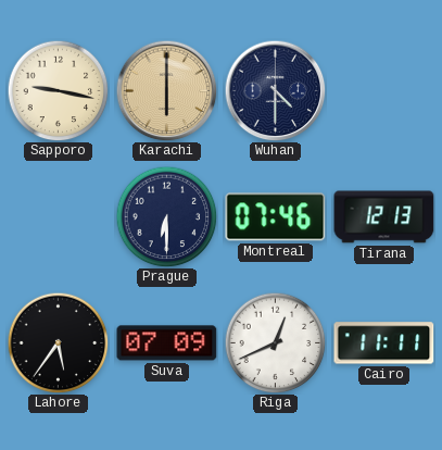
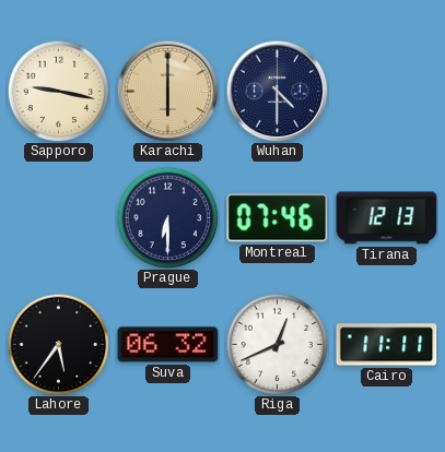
Suva: 07:09 -> 06:32 (168, 345)
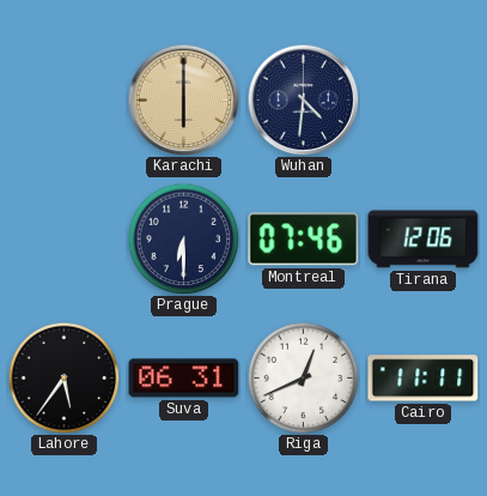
Sapporo: 9:17 -> none (58, 91)
Wuhan: 4:30 -> 4:31 (303, 99)
Tirana: 12:13 -> 12:06 (424, 240)
Suva: 06:32 -> 06:31 (184, 379)
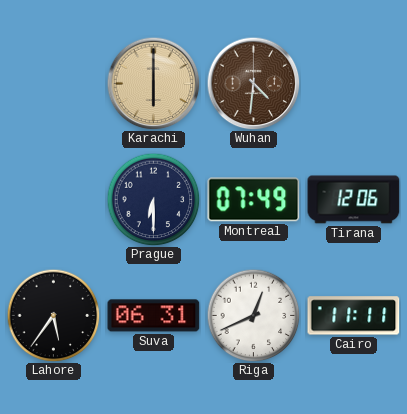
Wuhan dial: navy -> brown (253, 83)
Montreal: 07:46 -> 07:49 (254, 200)
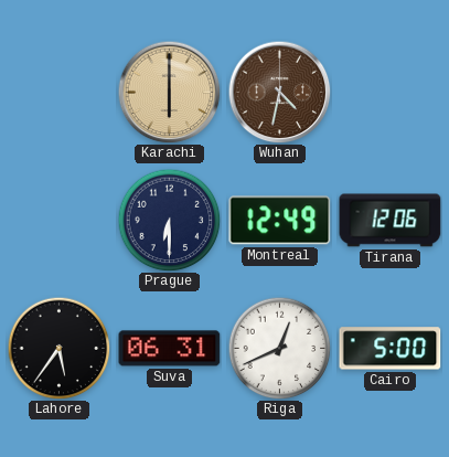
Wuhan: 4:31 -> 4:32 (279, 92)
Montreal: 07:49 -> 12:49 (280, 221)
Cairo: 11:11 -> 5:00 (391, 349)
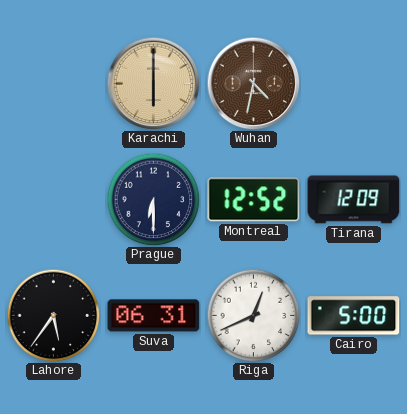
Montreal: 12:49 -> 12:52 (254, 200)
Tirana: 12:06 -> 12:09 (354, 200)
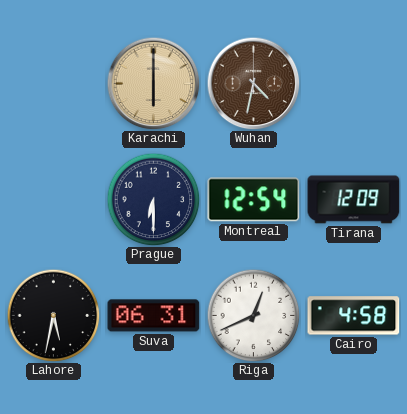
Montreal: 12:52 -> 12:54 (254, 200)
Lahore: 5:36 -> 5:32 (53, 315)
Cairo: 5:00 -> 4:58 (354, 316)
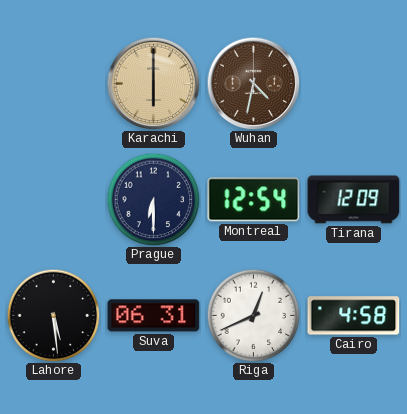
Lahore: 5:32 -> 5:29 (53, 315)
